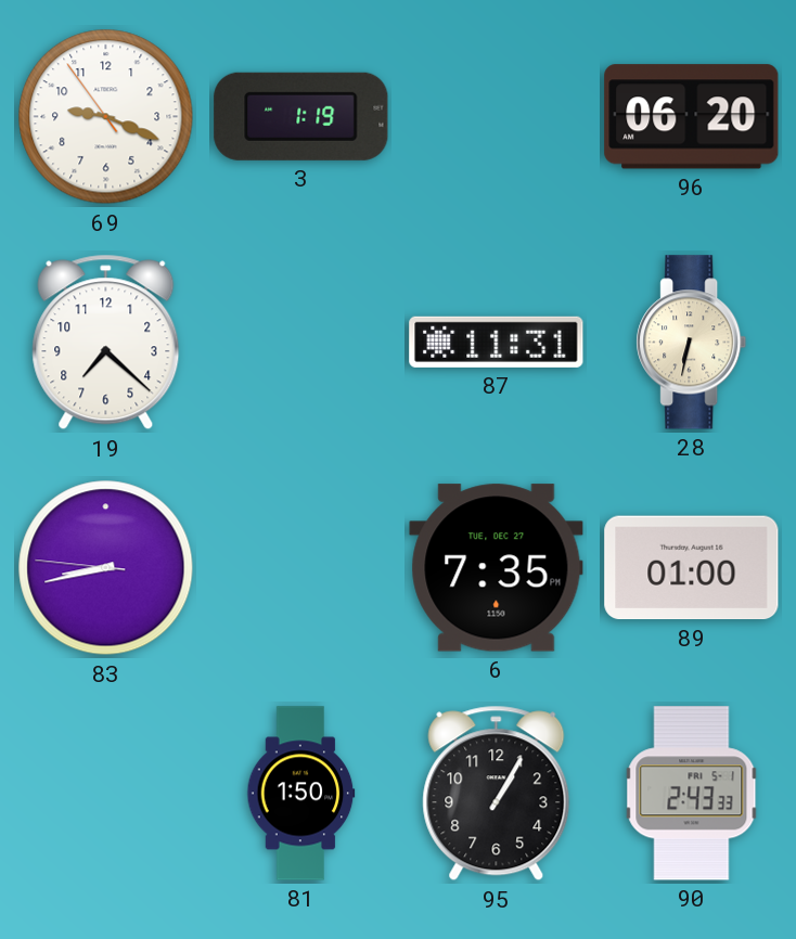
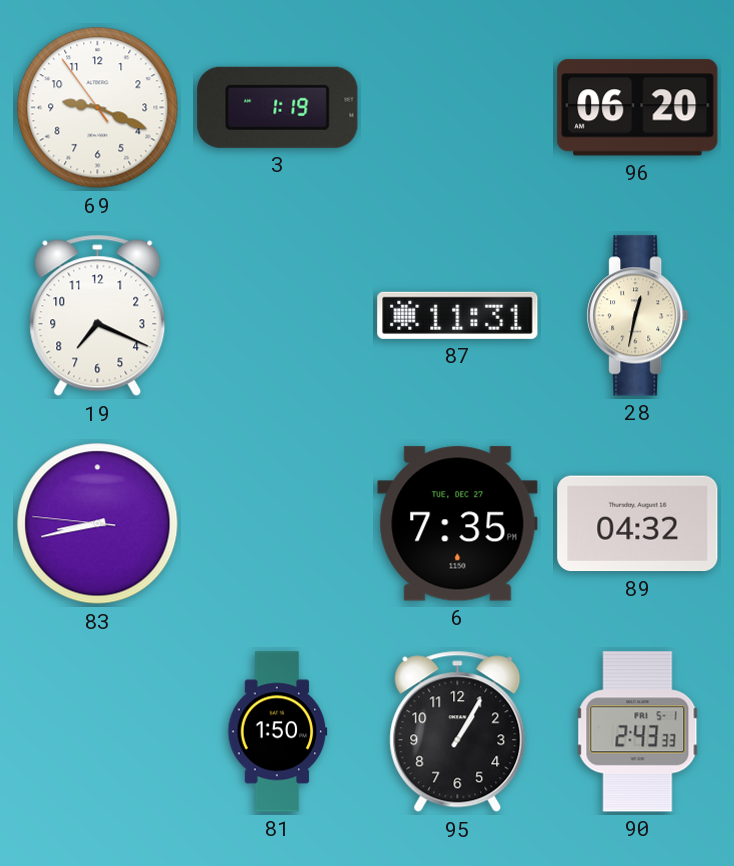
19: 7:22 -> 7:19 (98, 316)
28: 6:32 -> 12:32 (638, 316)
89: 01:00 -> 04:32 (638, 524)
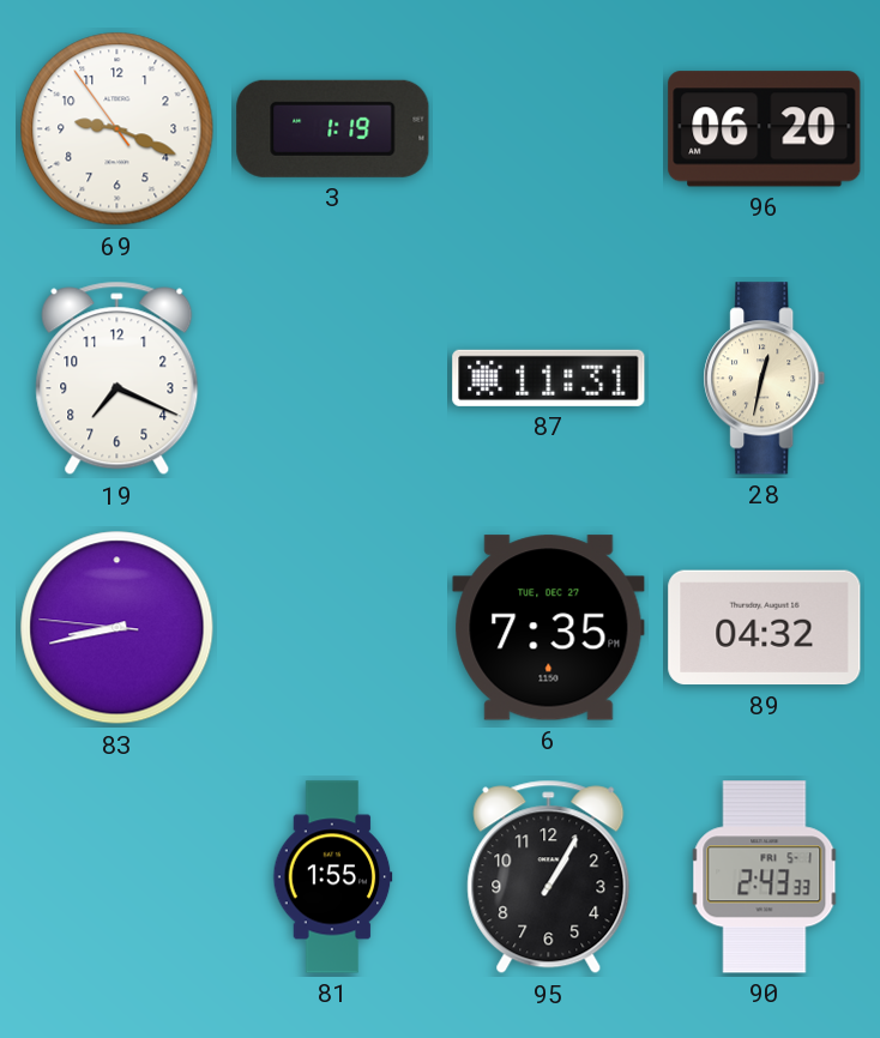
81: 1:50 -> 1:55 (333, 877)
